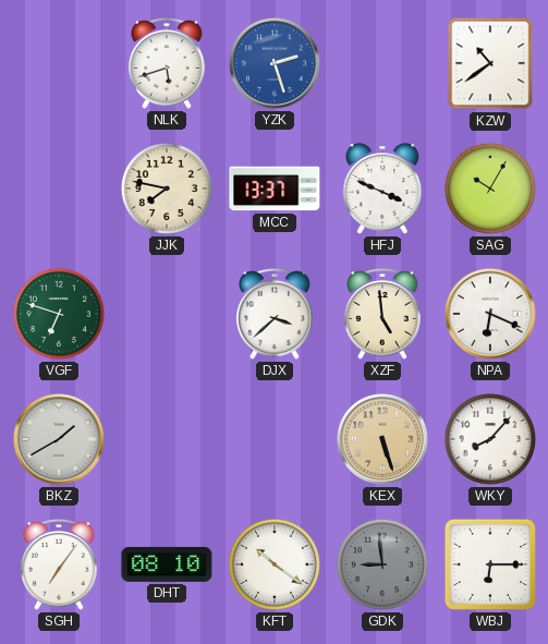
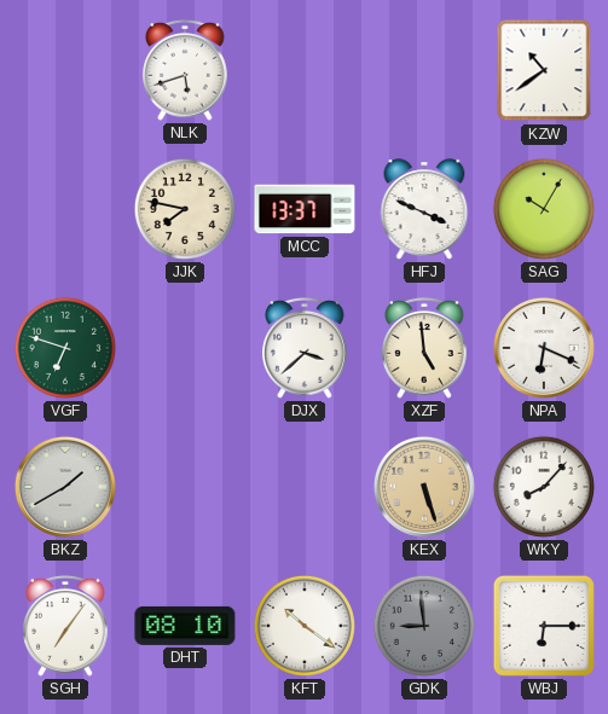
YZK: 2:27 -> none (275, 63)
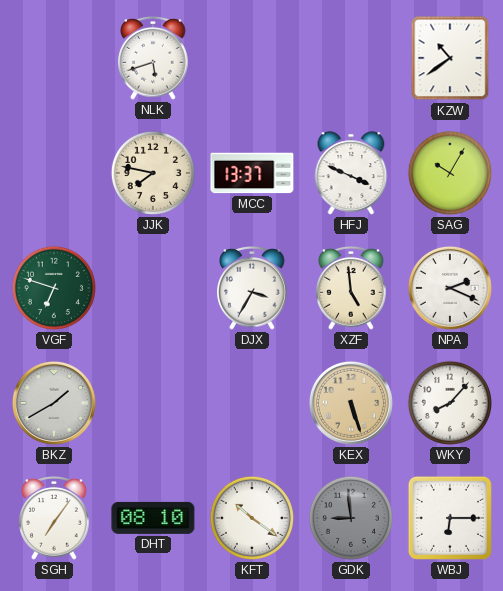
DJX: 3:38 -> 3:35 (252, 288)
NPA: 6:19 -> 2:19 (450, 288)
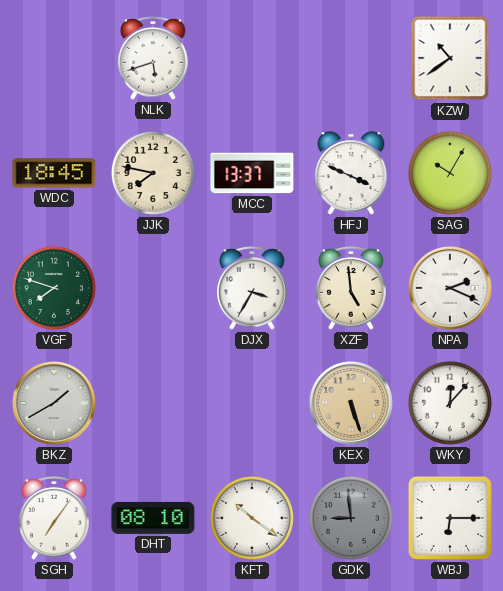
WDC: none -> 18:45 (54, 173)
VGF: 6:48 -> 7:48 (54, 288)
WKY: 8:07 -> 12:07 (450, 403)
